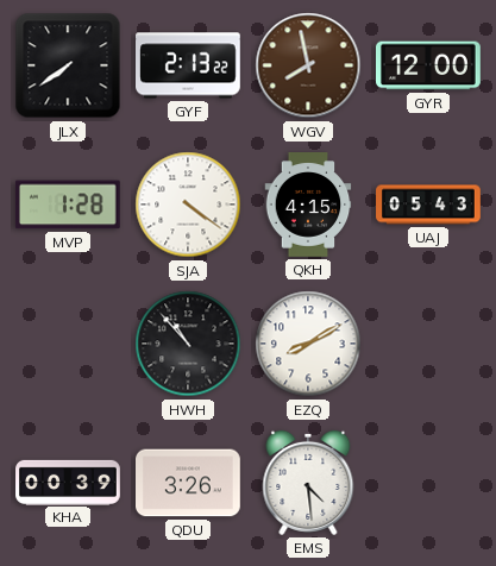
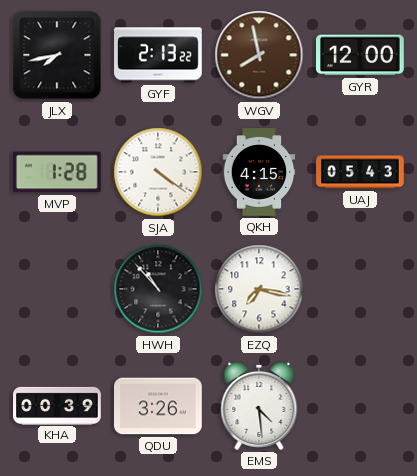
JLX: 7:39 -> 7:43 (57, 55)
EZQ: 8:10 -> 7:17 (259, 289)
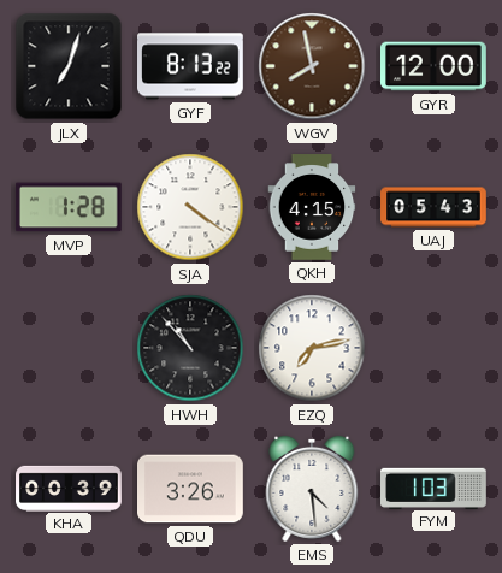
JLX: 7:43 -> 7:03 (69, 66)
GYF: 2:13 -> 8:13 (191, 66)
EZQ: 7:17 -> 7:13 (312, 348)
FYM: none -> 1:03 (435, 488)
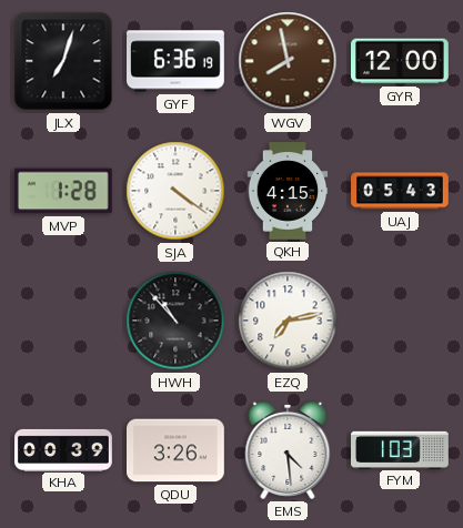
GYF: 8:13 -> 6:36 (177, 61)
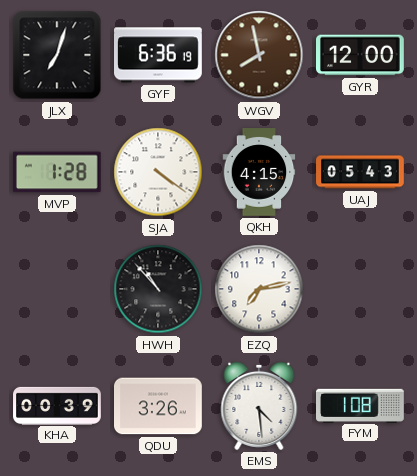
FYM: 1:03 -> 1:08 (361, 405)
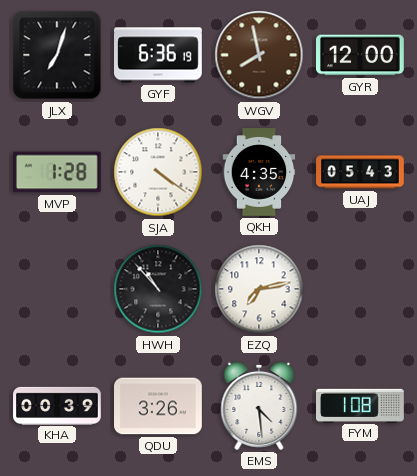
QKH: 4:15 -> 4:35 (259, 172)
